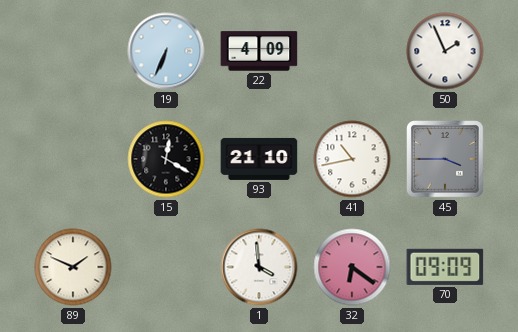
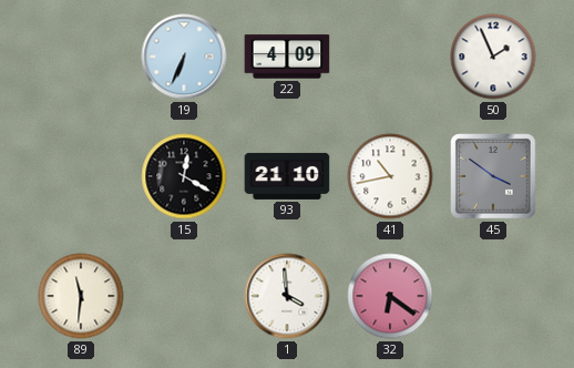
45: 3:45 -> 3:51 (493, 176)
89: 1:49 -> 11:31 (81, 296)
70: 09:09 -> none (445, 267)
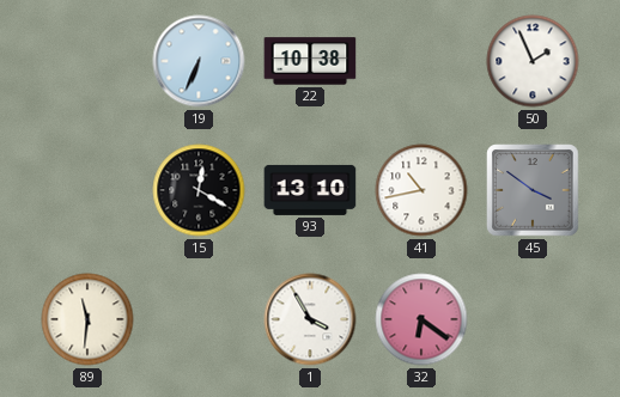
22: 4:09 -> 10:38 (310, 61)
93: 21:10 -> 13:10 (310, 190)
1: 3:59 -> 3:55 (310, 319)
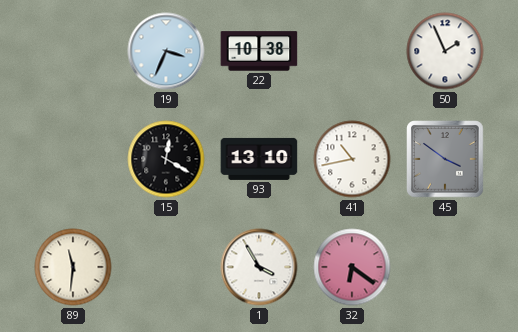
19: 6:34 -> 3:34 (166, 51)
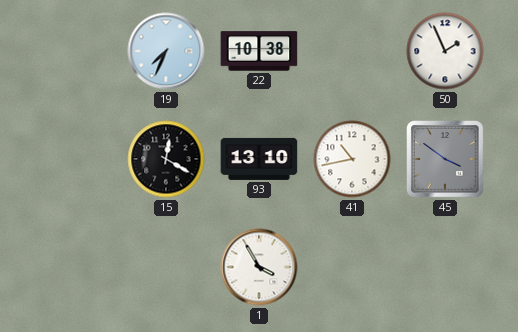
19: 3:34 -> 7:34 (166, 51)
89: 11:31 -> none (73, 267)
32: 6:21 -> none (352, 267)
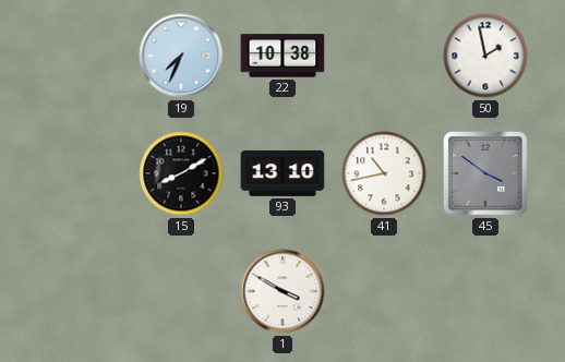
50: 1:56 -> 1:58 (485, 56)
15: 12:20 -> 8:10 (181, 173)
1: 3:55 -> 3:50 (282, 291)
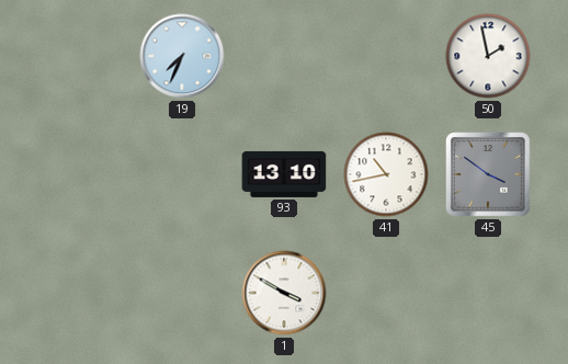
22: 10:38 -> none (282, 56)
15: 8:10 -> none (181, 173)
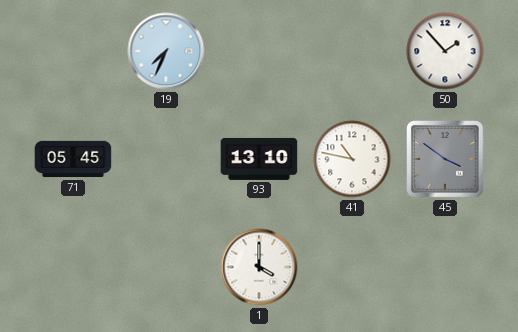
50: 1:58 -> 1:53 (445, 51)
71: none -> 05:45 (73, 159)
41: 10:43 -> 10:47 (352, 159)
1: 3:50 -> 4:00 (259, 267)
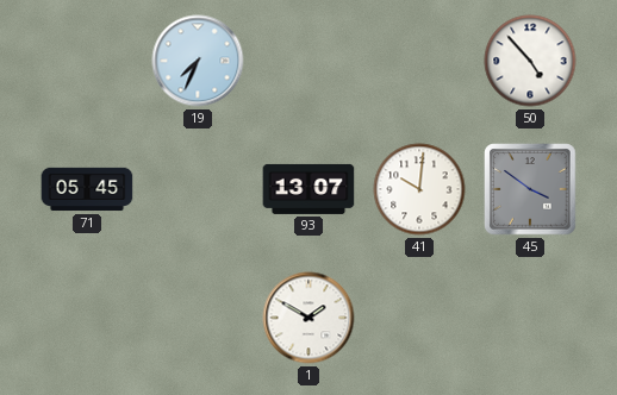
50: 1:53 -> 4:53 (530, 61)
93: 13:10 -> 13:07 (308, 189)
41: 10:47 -> 10:01 (419, 189)
1: 4:00 -> 1:50 (308, 318)
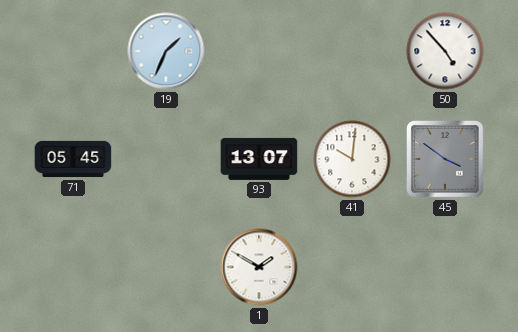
19: 7:34 -> 1:34 (166, 51)
